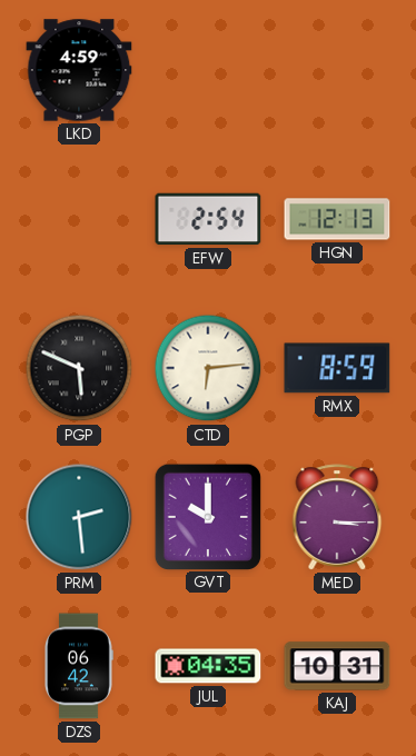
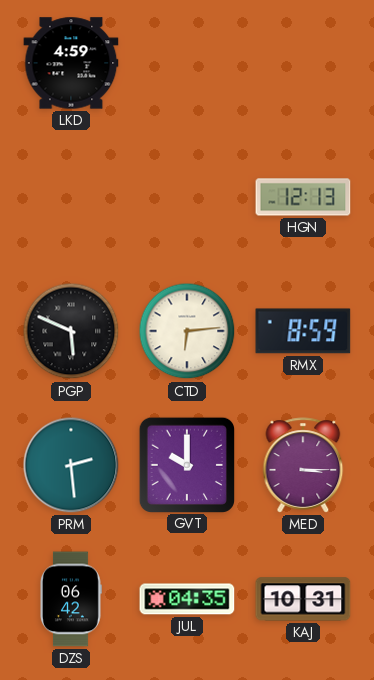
EFW: 2:54 -> none (208, 219)
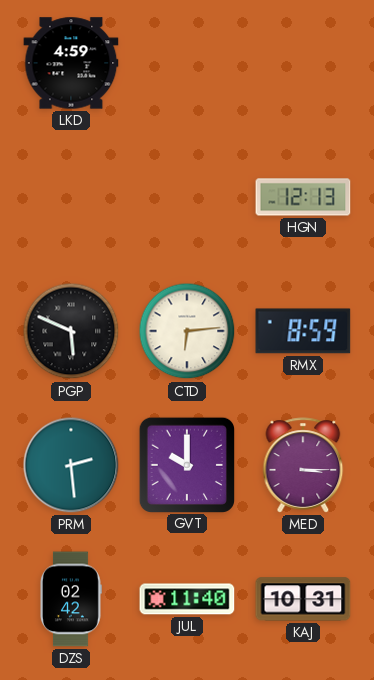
DZS: 06:42 -> 02:42 (71, 599)
JUL: 04:35 -> 11:40 (187, 599)
